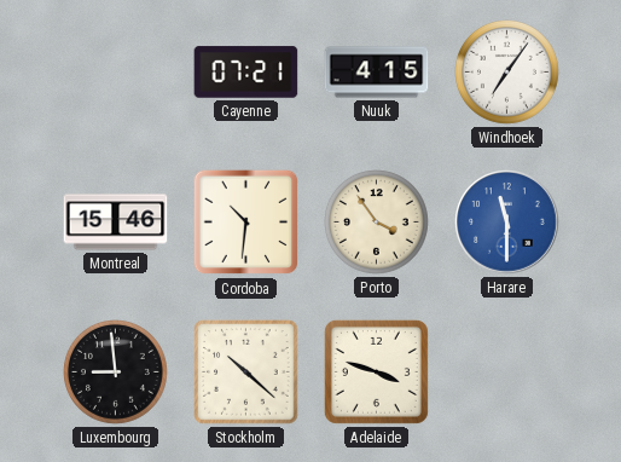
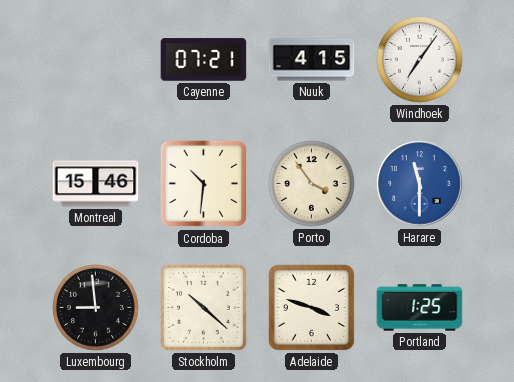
Portland: none -> 1:25 (420, 308)
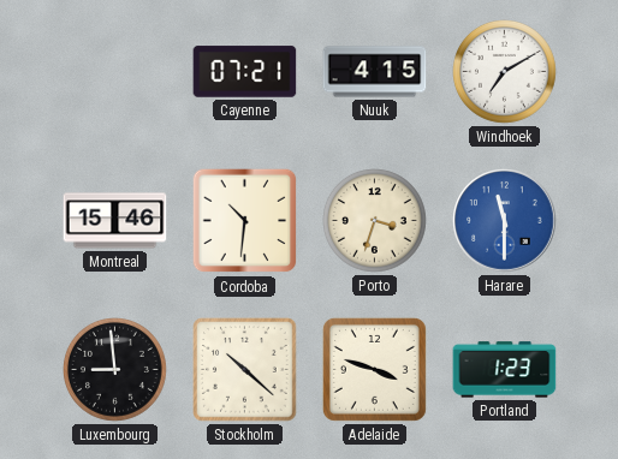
Windhoek: 7:06 -> 7:10 (505, 72)
Porto: 3:54 -> 3:33 (375, 221)
Portland: 1:25 -> 1:23 (505, 370)
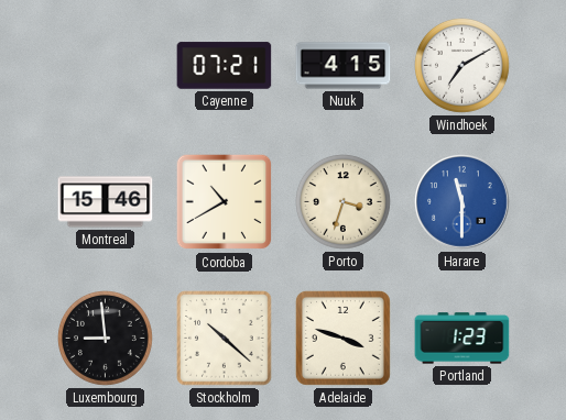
Cordoba: 10:31 -> 10:40 (225, 202)
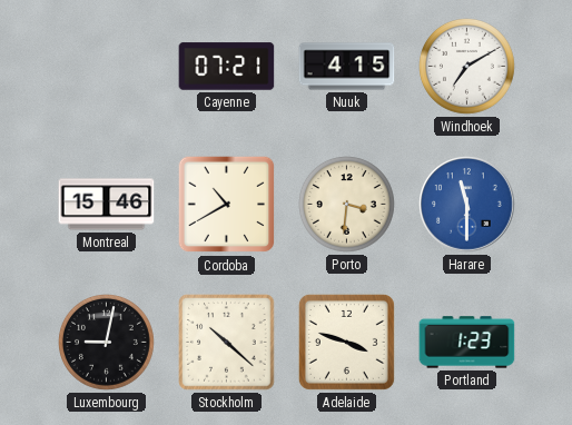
Porto: 3:33 -> 3:31 (347, 205)
Luxembourg: 8:59 -> 9:02 (107, 343)
